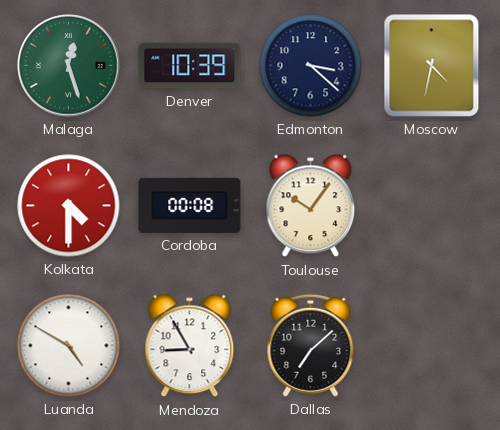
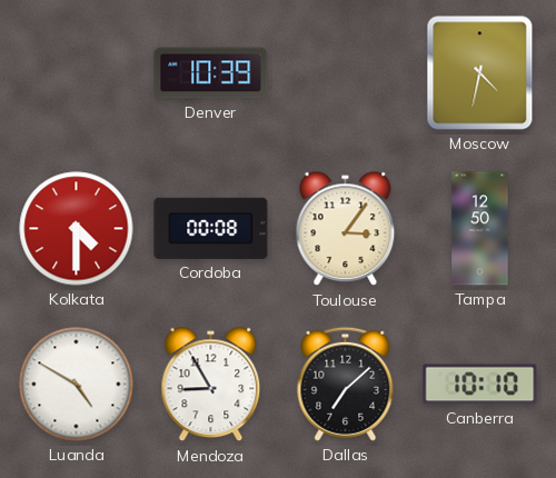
Malaga: 12:27 -> none (69, 66)
Edmonton: 3:22 -> none (311, 66)
Toulouse: 10:06 -> 3:06 (346, 229)
Tampa: none -> 12:50 (480, 229)
Canberra: none -> 10:10 (480, 385)
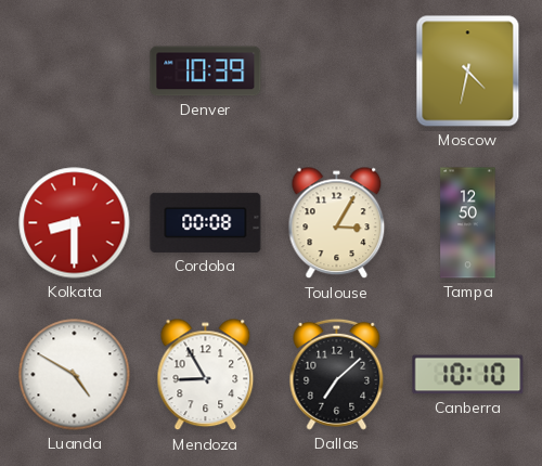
Kolkata: 4:30 -> 8:30 (75, 223)
Toulouse: 3:06 -> 3:05 (337, 223)
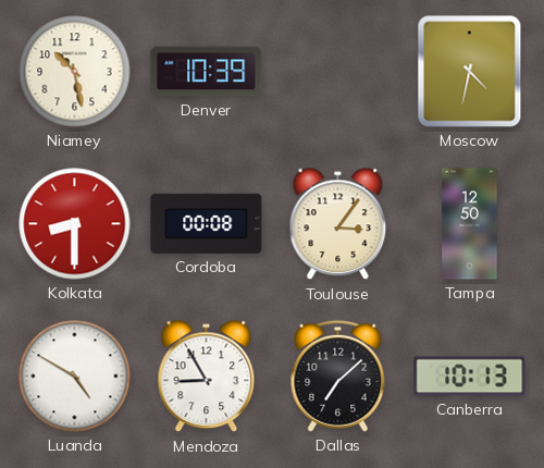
Niamey: none -> 10:28 (75, 72)
Toulouse: 3:05 -> 3:06 (338, 224)
Canberra: 10:10 -> 10:13 (470, 377)
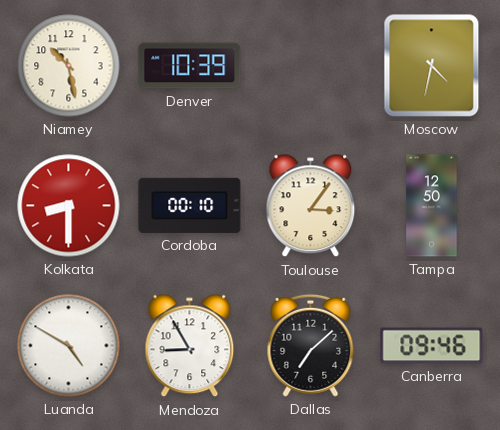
Cordoba: 00:08 -> 00:10 (190, 205)
Canberra: 10:13 -> 09:46 (432, 346)
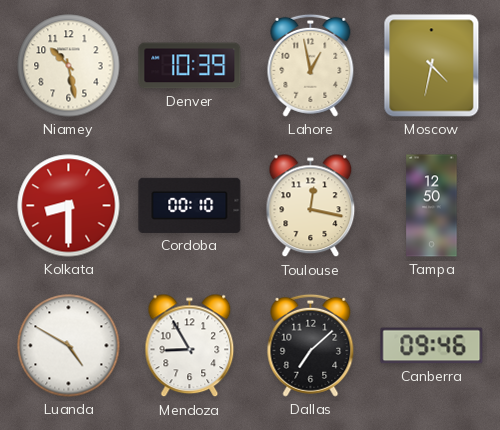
Lahore: none -> 12:58 (311, 65)
Toulouse: 3:06 -> 12:17 (311, 206)
